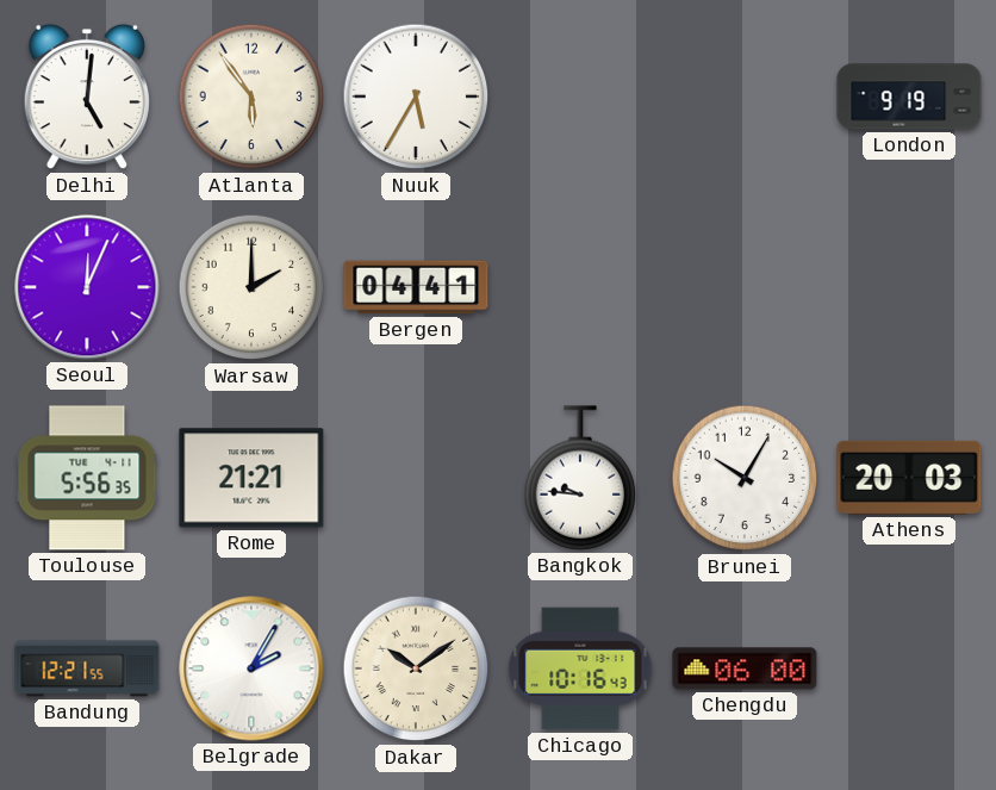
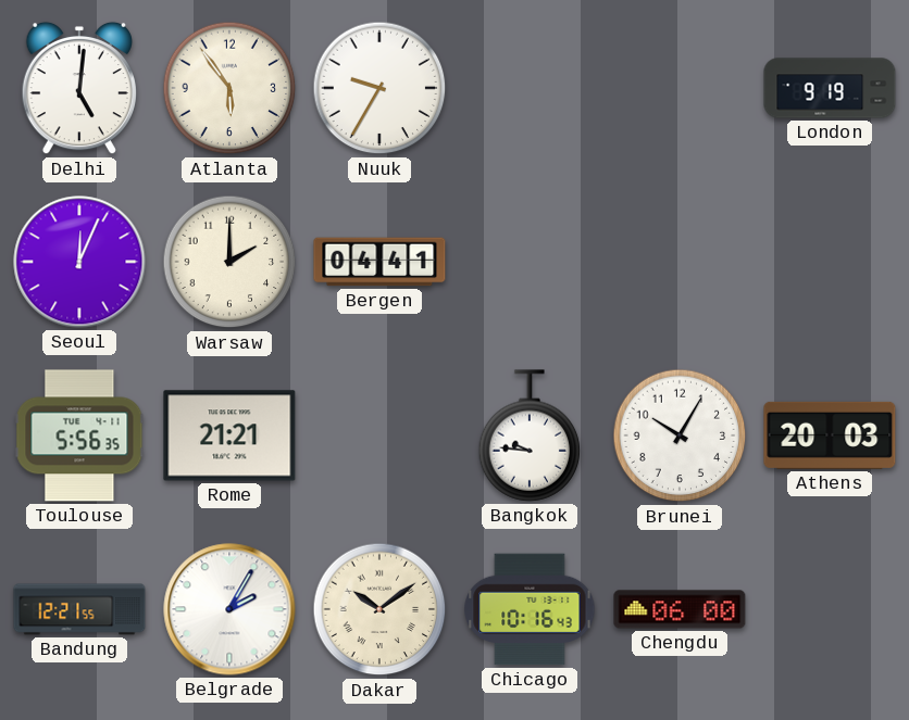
Nuuk: 5:35 -> 9:35 (379, 88)
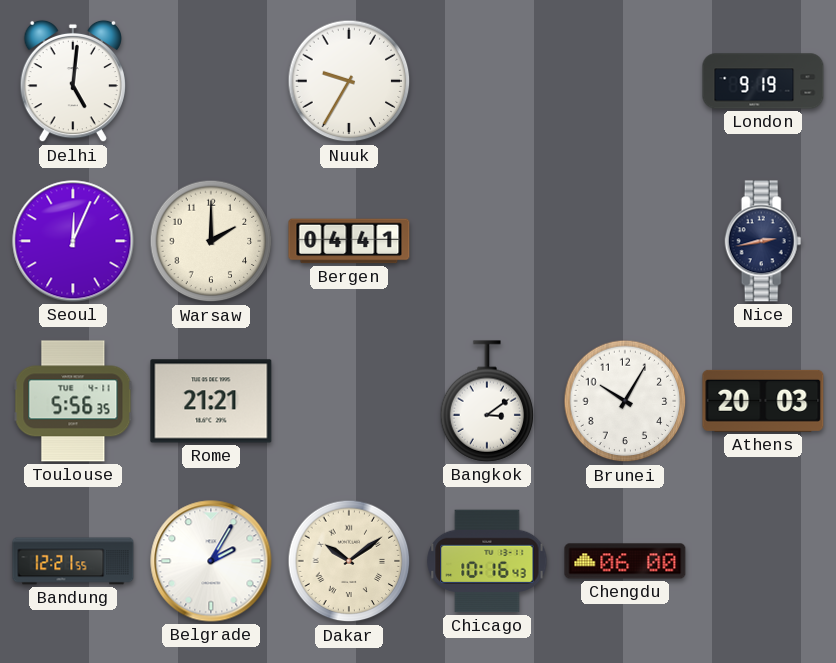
Atlanta: 5:54 -> none (229, 88)
Nice: none -> 2:43 (763, 241)
Bangkok: 9:46 -> 3:09 (487, 401)
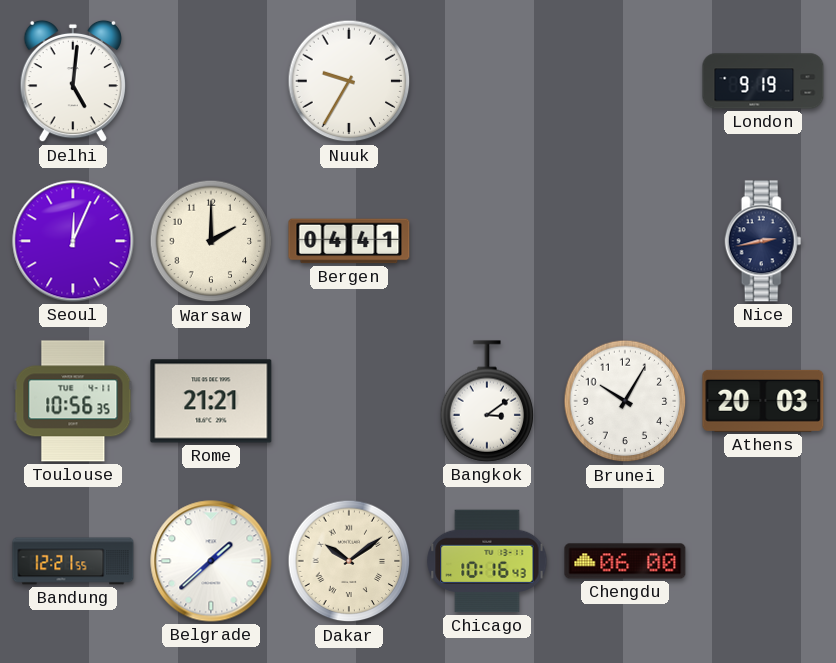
Toulouse: 5:56 -> 10:56 (73, 401)
Belgrade: 2:05 -> 1:38 (211, 561)
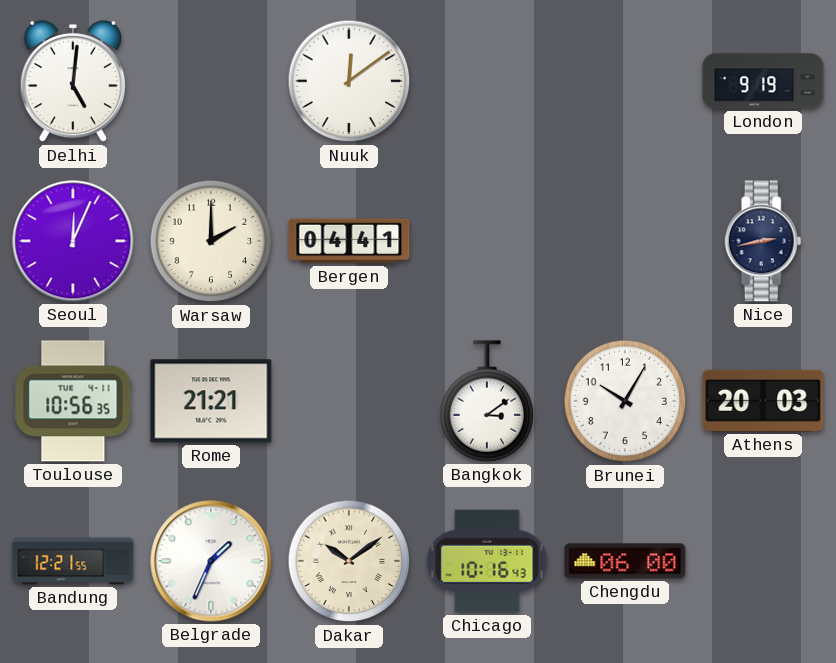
Nuuk: 9:35 -> 12:09 (349, 81)
Belgrade: 1:38 -> 1:34 (211, 561)
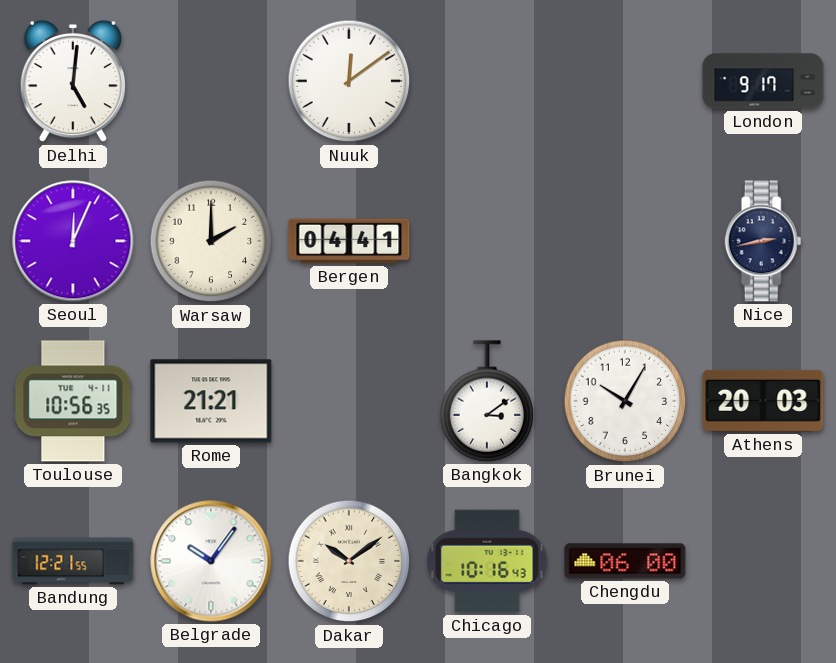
London: 9:19 -> 9:17 (763, 81)
Belgrade: 1:34 -> 10:06 (211, 561)
